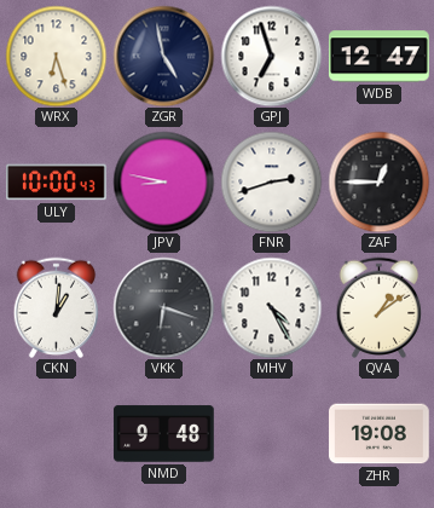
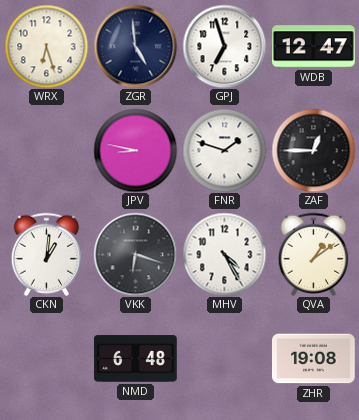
ZGR: 4:58 -> 4:59 (135, 46)
ULY: 10:00 -> none (57, 183)
FNR: 2:42 -> 1:48 (224, 150)
NMD: 9:48 -> 6:48 (136, 359)
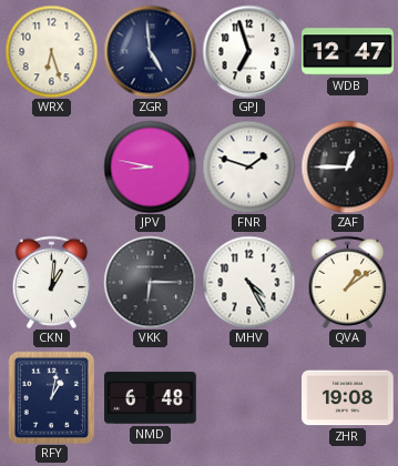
VKK: 6:18 -> 6:15 (150, 282)
RFY: none -> 1:02 (52, 397)
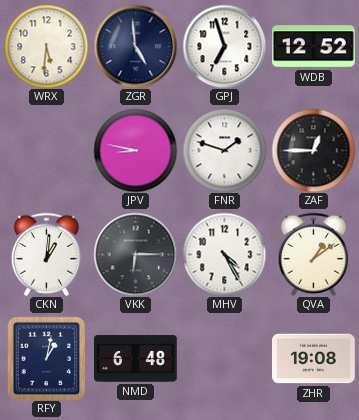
WRX: 6:27 -> 5:31 (46, 46)
WDB: 12:47 -> 12:52 (314, 47)
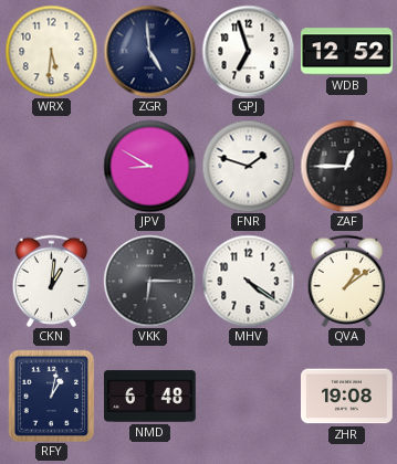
JPV: 8:47 -> 8:50 (149, 166)
MHV: 4:25 -> 4:21 (248, 281)
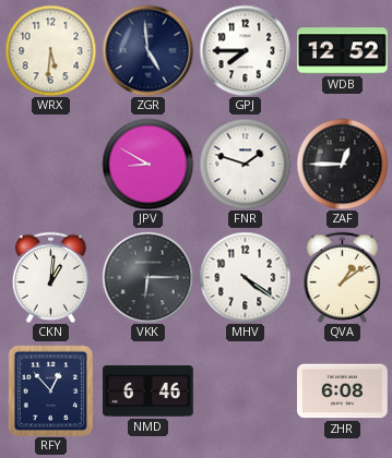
GPJ: 6:57 -> 7:45 (245, 50)
RFY: 1:02 -> 12:53 (51, 390)
NMD: 6:48 -> 6:46 (149, 391)
ZHR: 19:08 -> 6:08 (343, 391)
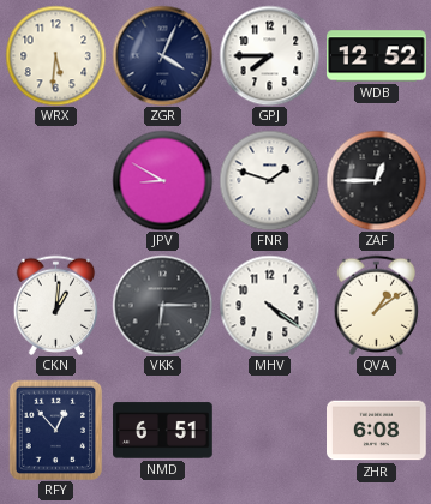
ZGR: 4:59 -> 4:04 (162, 55)
NMD: 6:46 -> 6:51 (163, 431)
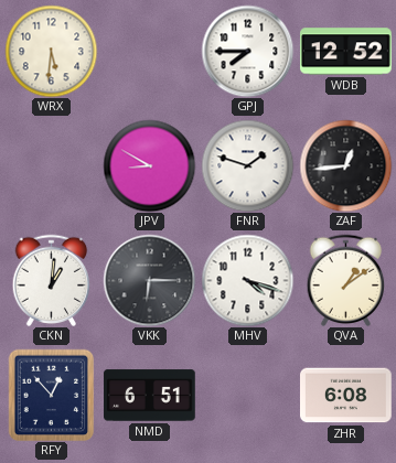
ZGR: 4:04 -> none (162, 55)
ZAF: 12:45 -> 12:44 (345, 165)
MHV: 4:21 -> 4:18 (247, 280)
